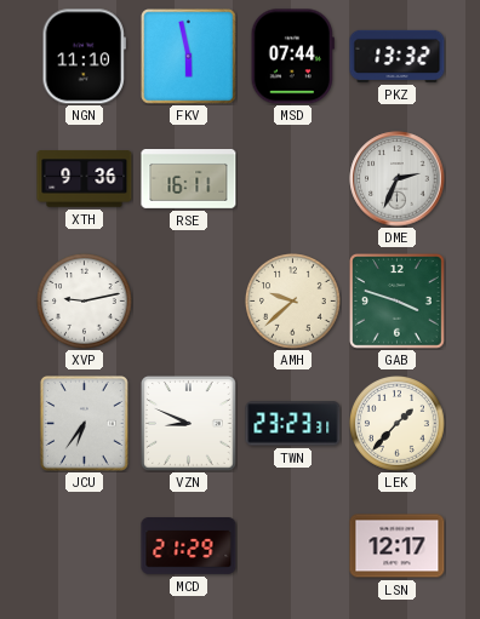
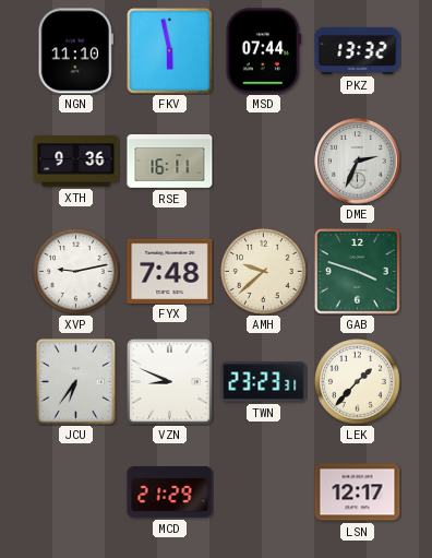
FYX: none -> 7:48 (170, 271)
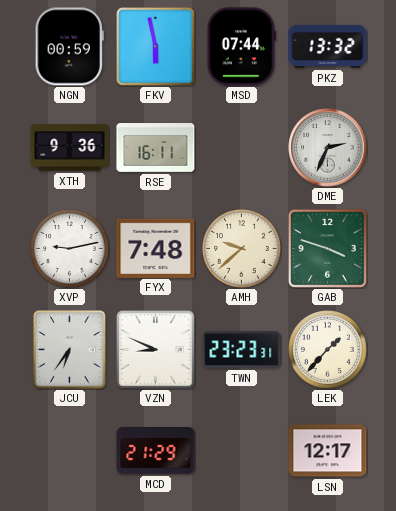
NGN: 11:10 -> 00:59 (69, 47)
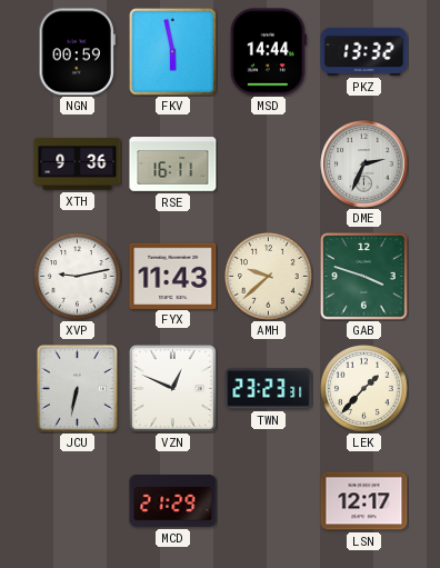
MSD: 07:44 -> 14:44 (268, 52)
FYX: 7:48 -> 11:43 (173, 276)
JCU: 6:36 -> 6:32 (77, 389)
VZN: 8:49 -> 12:49 (173, 389)
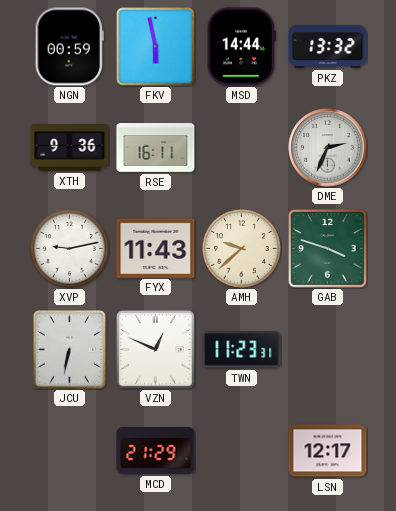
TWN: 23:23 -> 11:23 (242, 350)
LEK: 1:37 -> none (364, 389)
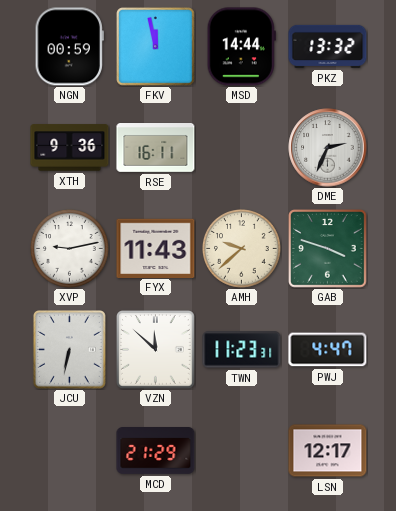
FKV: 5:58 -> 11:58 (156, 47)
VZN: 12:49 -> 11:52 (156, 350)
PWJ: none -> 4:47 (328, 350)
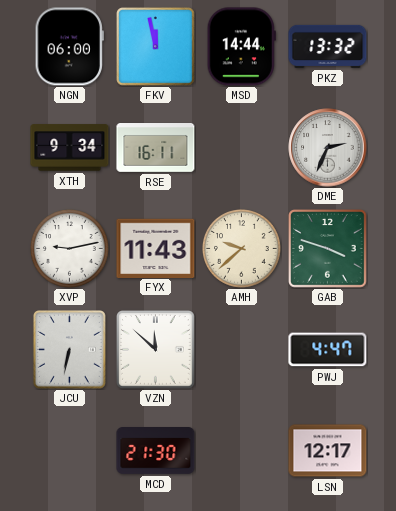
NGN: 00:59 -> 06:00 (69, 47)
XTH: 9:36 -> 9:34 (70, 148)
TWN: 11:23 -> none (242, 350)
MCD: 21:29 -> 21:30 (156, 451)
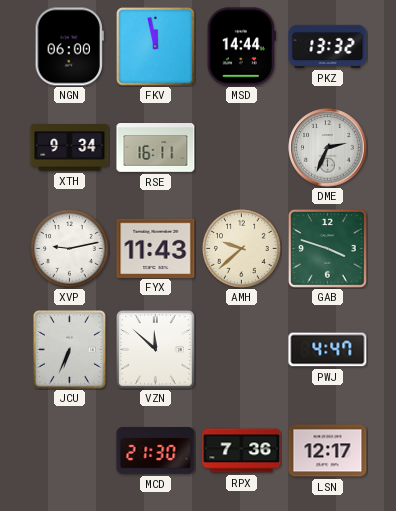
JCU: 6:32 -> 6:34 (69, 350)
RPX: none -> 7:36 (242, 451)
